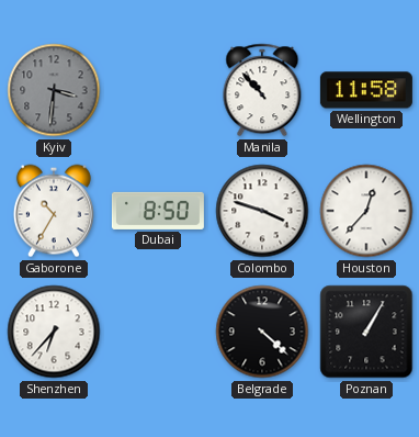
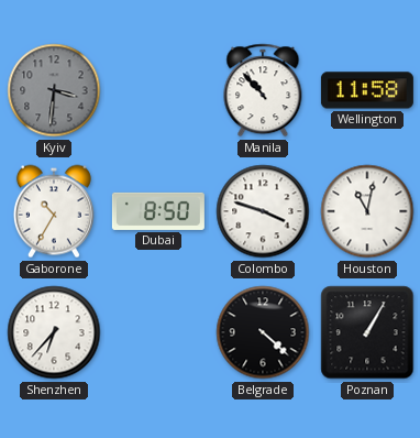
Houston: 12:37 -> 11:02 (367, 211)
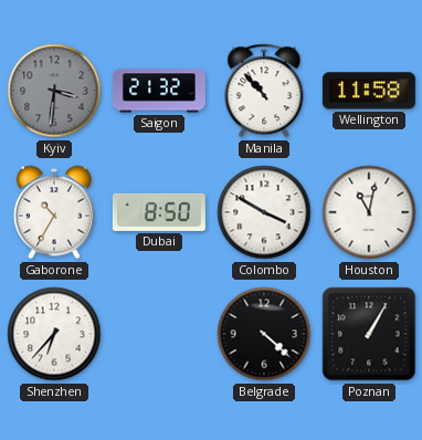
Saigon: none -> 21:32 (159, 91)
Colombo: 3:48 -> 3:50 (264, 212)
